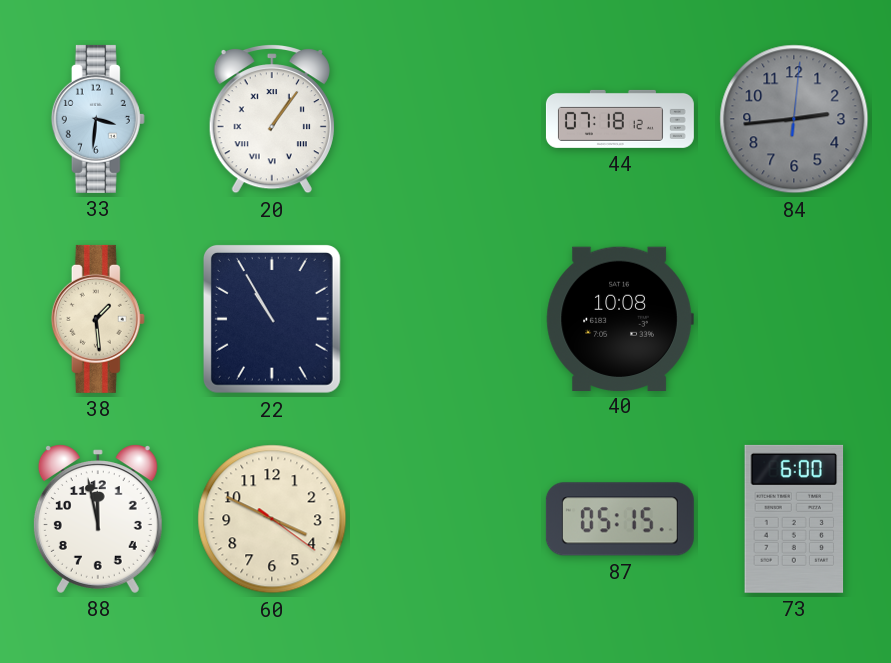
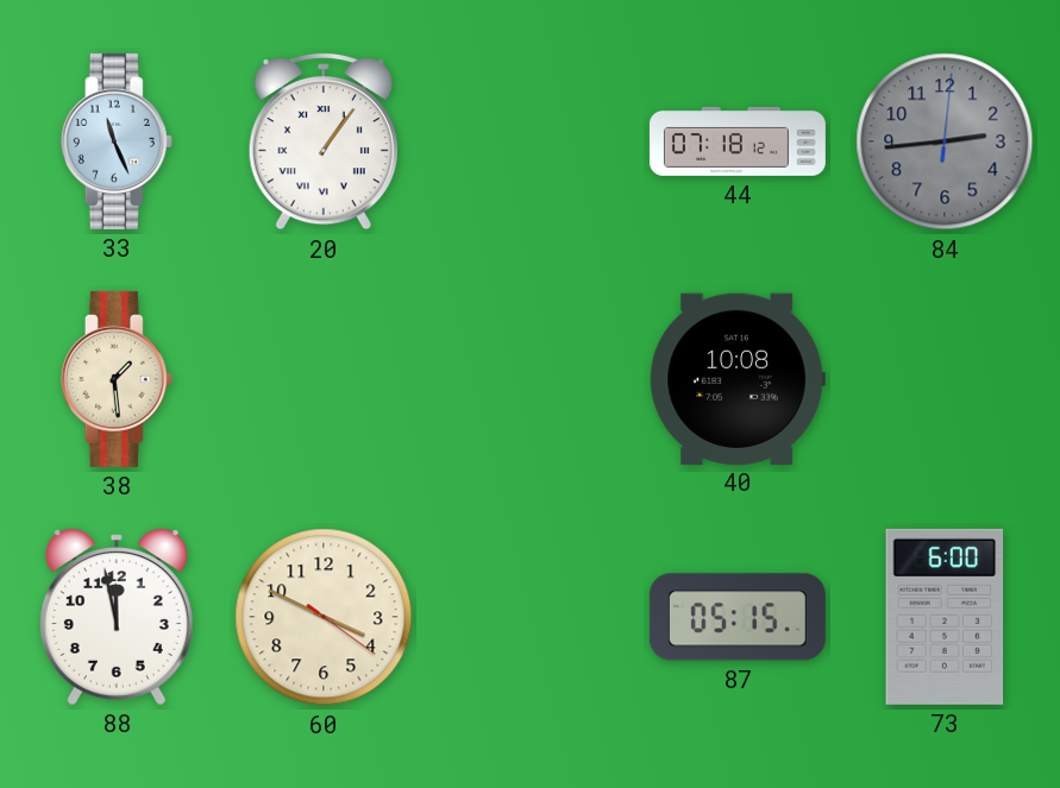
33: 3:31 -> 11:26 (117, 141)
22: 10:55 -> none (272, 319)
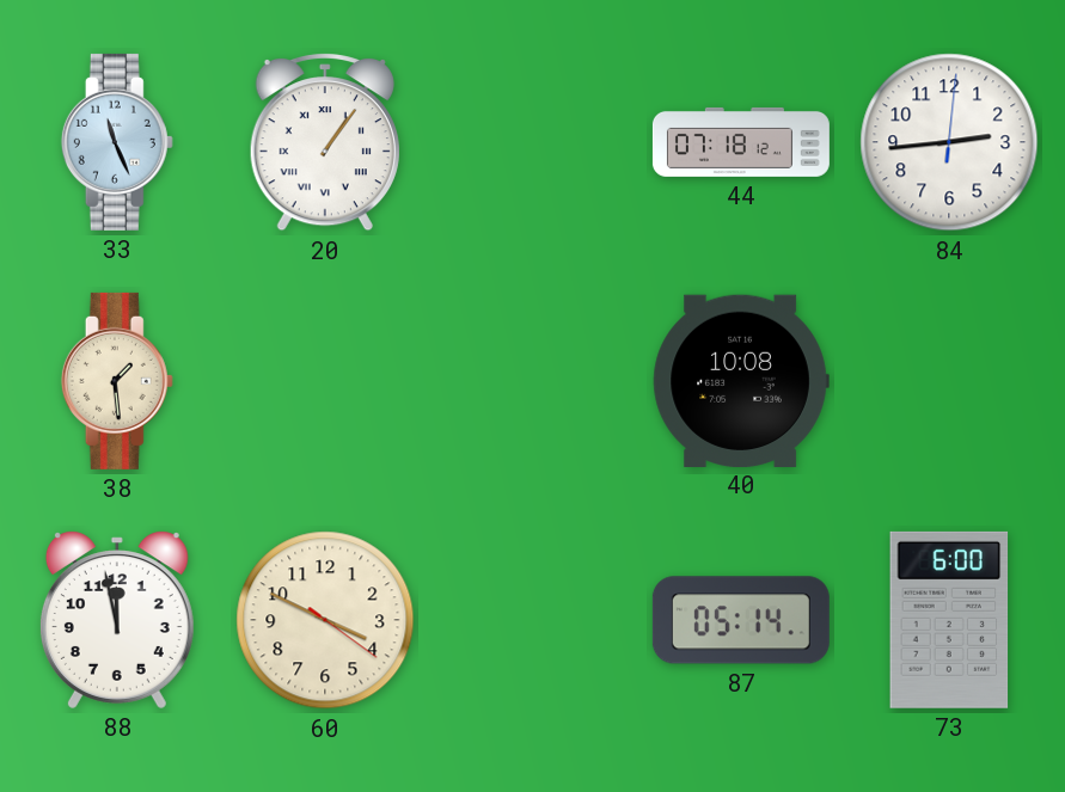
84 dial: grey -> white (949, 142)
87: 05:15 -> 05:14 (741, 620)
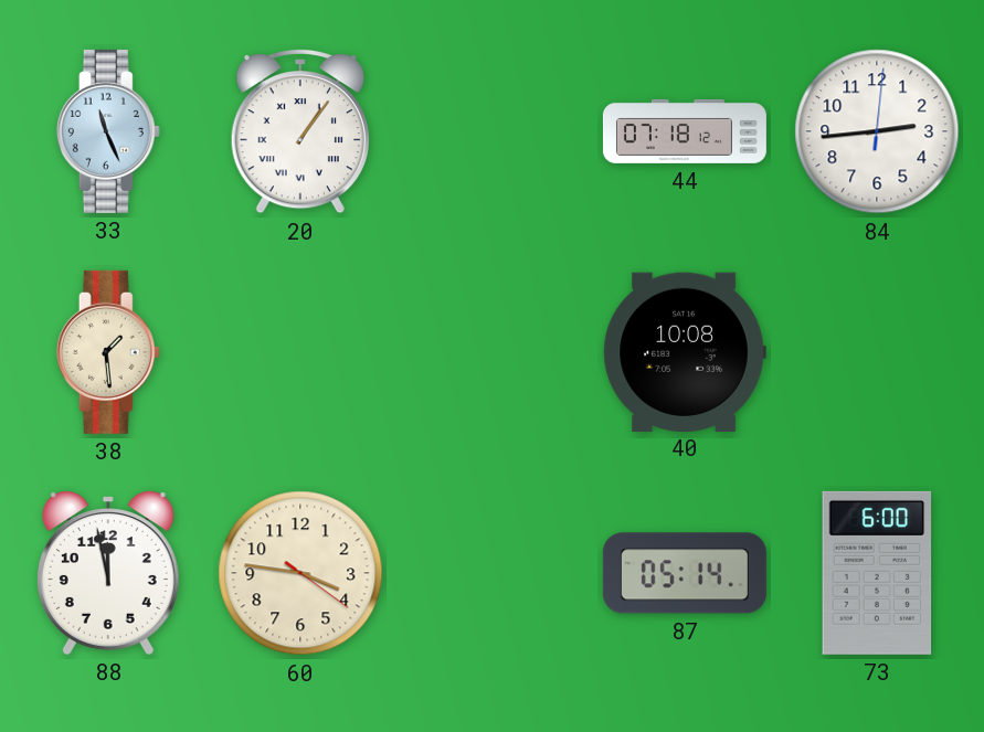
60: 3:49 -> 3:46 (300, 573)
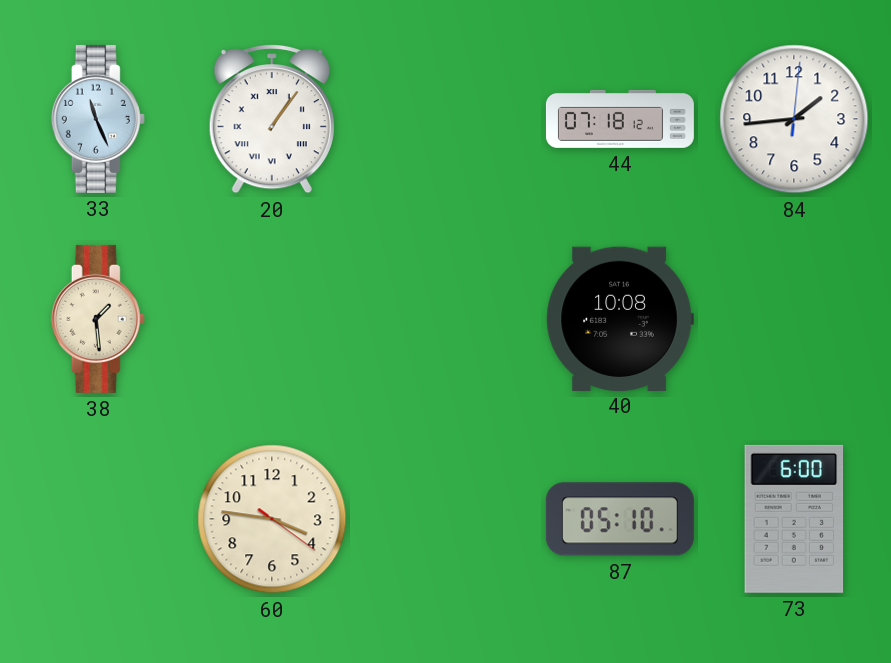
84: 2:44 -> 1:44 (794, 119)
88: 11:58 -> none (108, 573)
87: 05:14 -> 05:10 (620, 519)
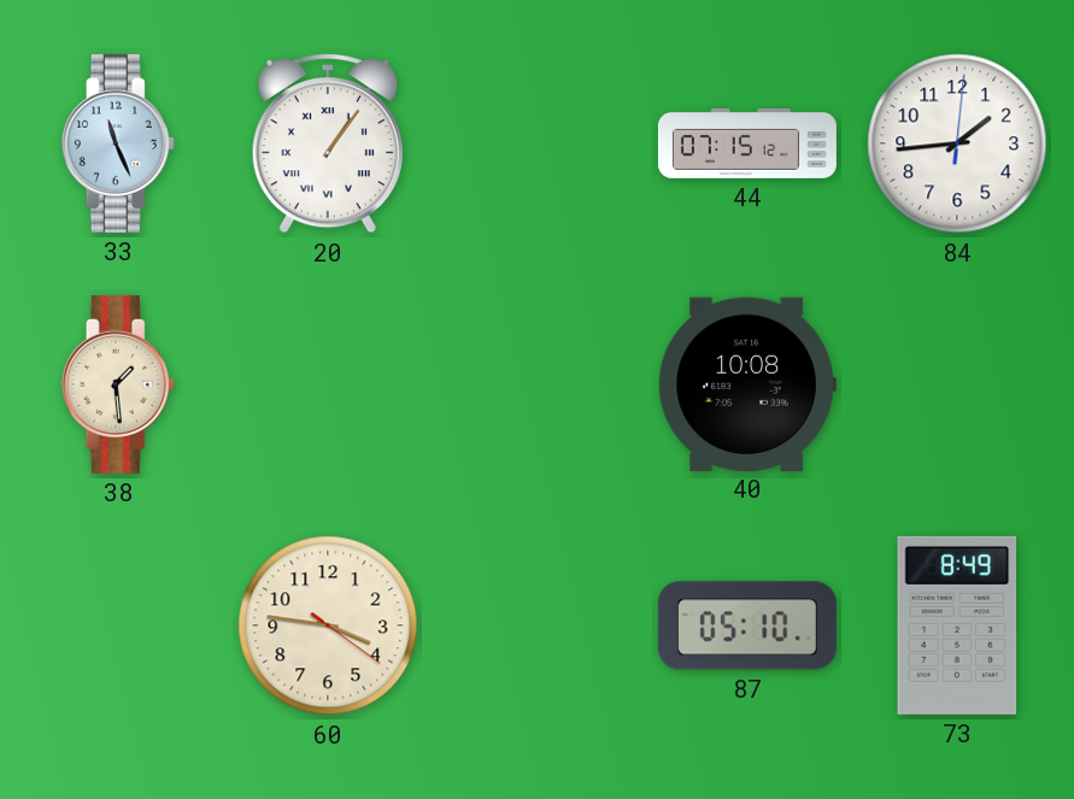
44: 07:18 -> 07:15 (747, 143)
73: 6:00 -> 8:49 (957, 625)
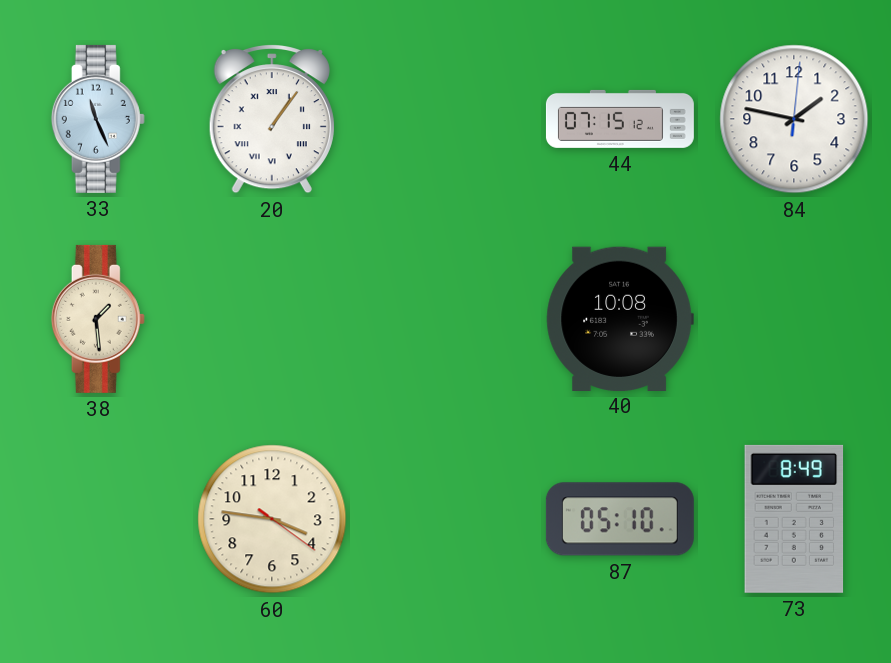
84: 1:44 -> 1:47 (794, 119)
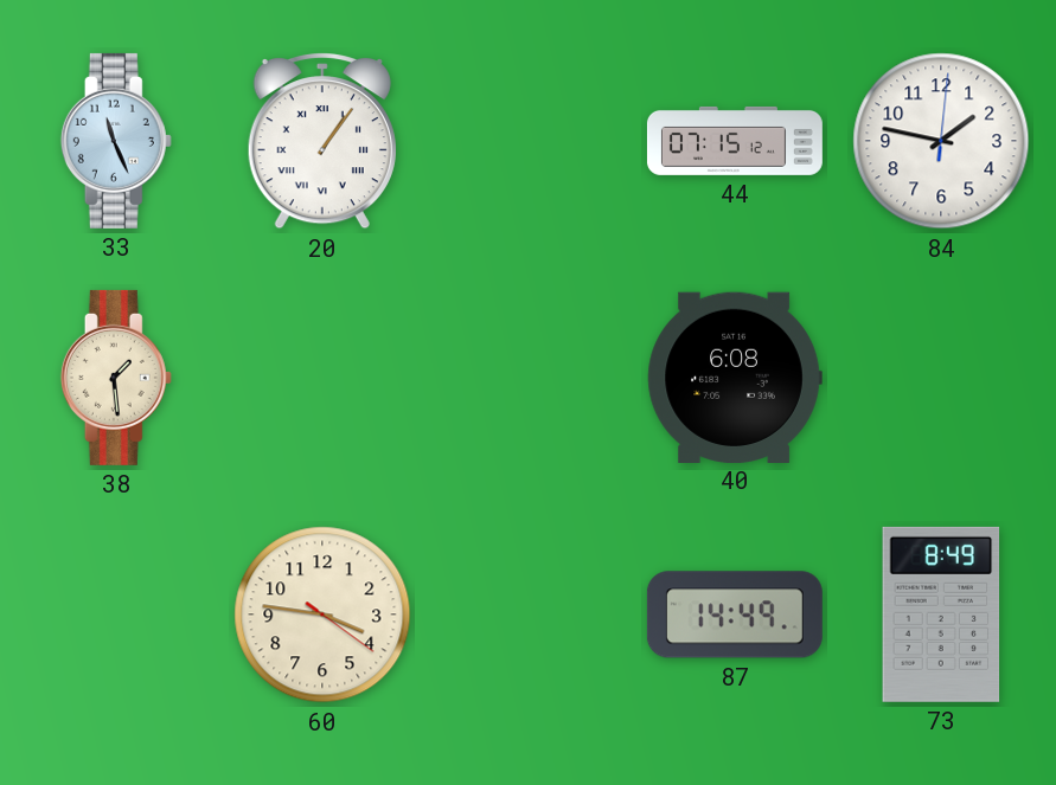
40: 10:08 -> 6:08 (735, 377)
87: 05:10 -> 14:49 (735, 615)
